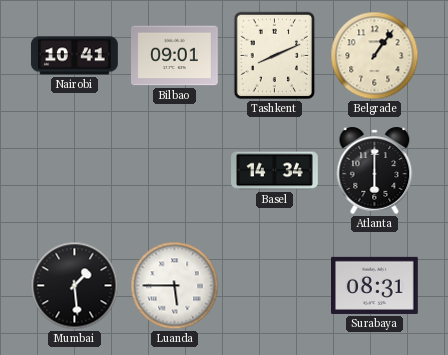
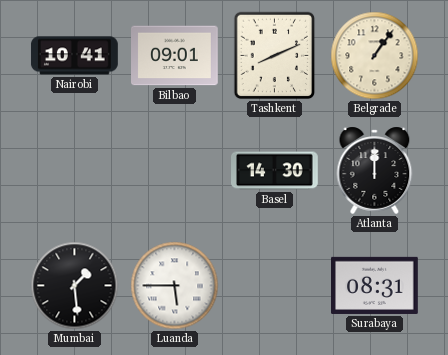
Basel: 14:34 -> 14:30 (275, 171)
Atlanta: 6:00 -> 12:00 (375, 170)
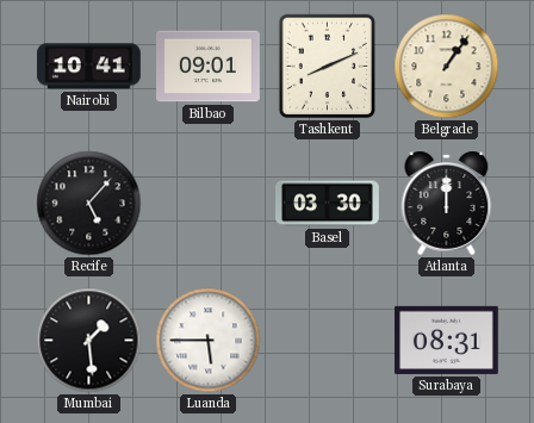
Recife: none -> 5:07 (89, 204)
Basel: 14:30 -> 03:30 (328, 204)
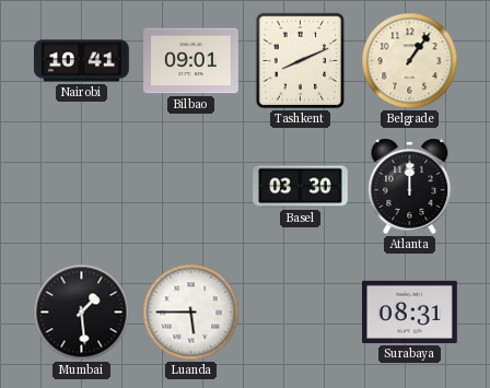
Recife: 5:07 -> none (89, 204)
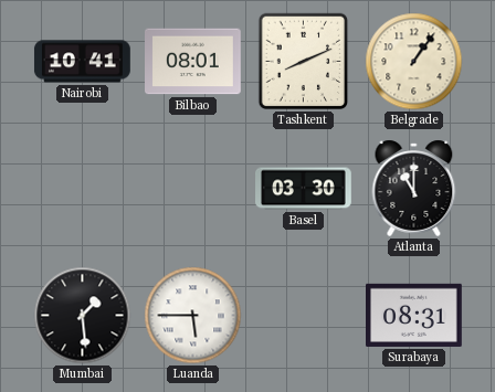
Bilbao: 09:01 -> 08:01 (193, 62)
Atlanta: 12:00 -> 11:00 (414, 188)
